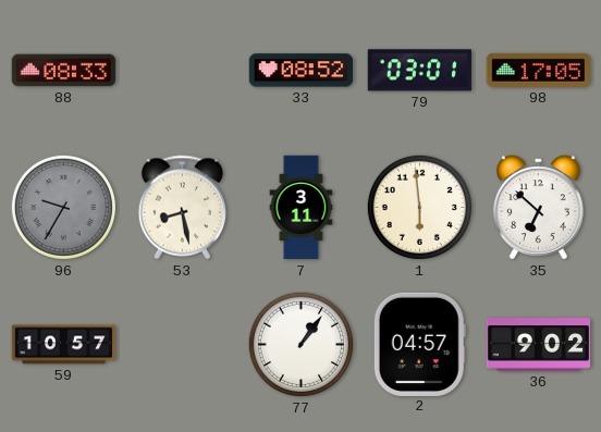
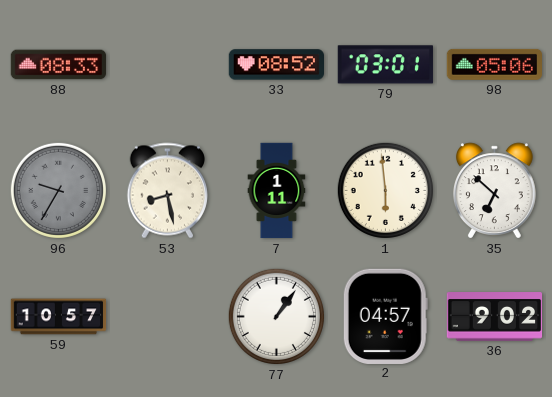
98: 17:05 -> 05:06 (494, 64)
7: 3:11 -> 1:11 (277, 191)
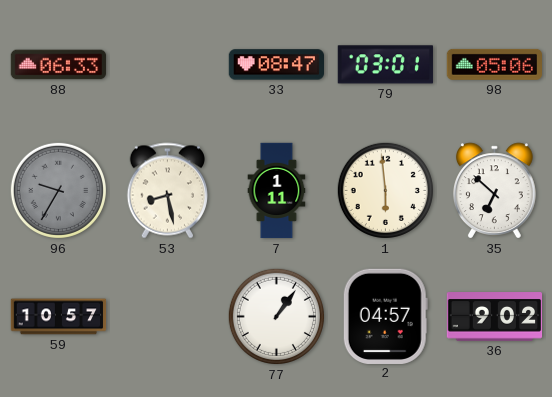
88: 08:33 -> 06:33 (59, 65)
33: 08:52 -> 08:47 (276, 65)
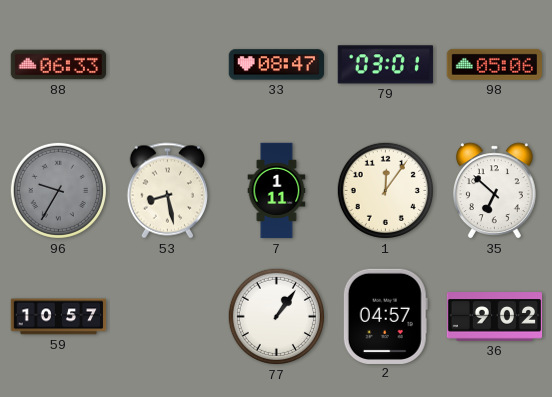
1: 5:59 -> 12:06 (385, 190)
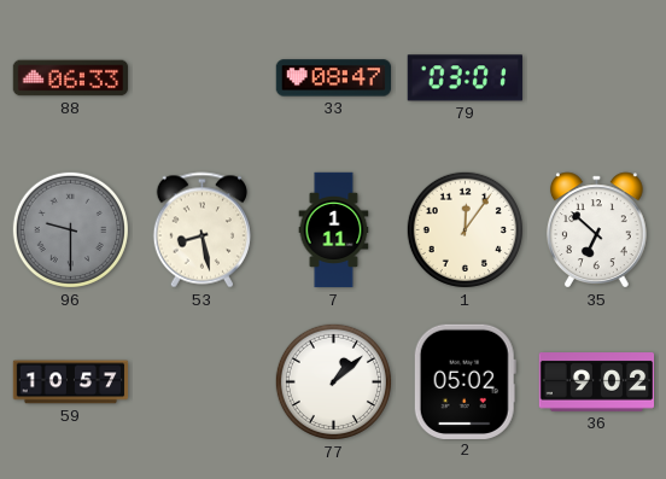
98: 05:06 -> none (494, 64)
96: 9:35 -> 9:30 (70, 229)
77: 1:06 -> 1:08 (333, 381)
2: 04:57 -> 05:02 (465, 381)
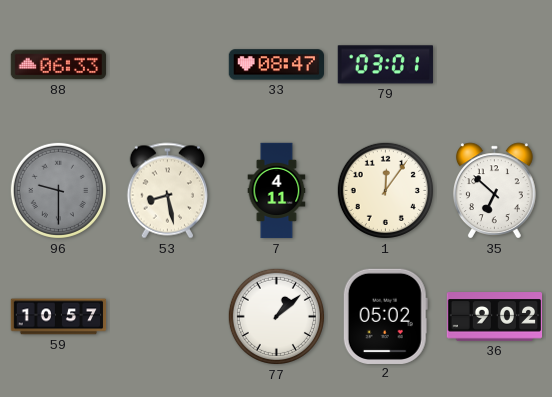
7: 1:11 -> 4:11 (277, 191)
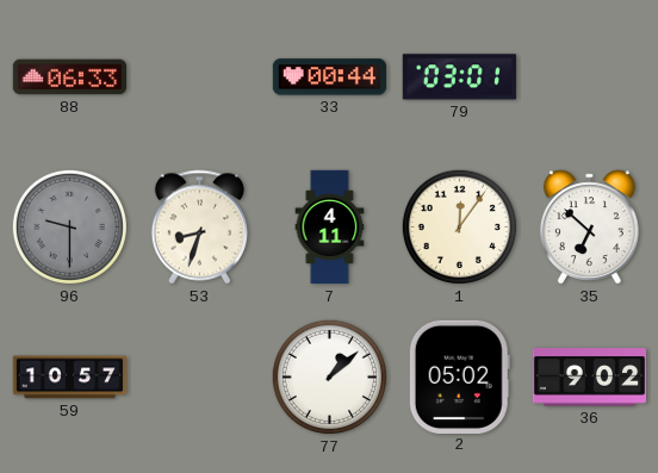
33: 08:47 -> 00:44 (329, 77)
53: 8:28 -> 8:33 (199, 228)
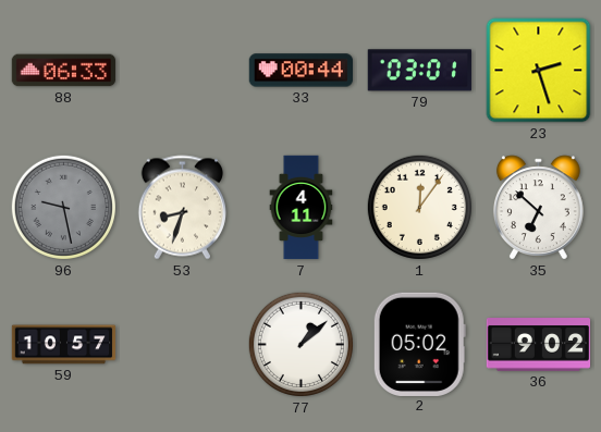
23: none -> 2:27 (539, 71)
96: 9:30 -> 9:28 (63, 207)
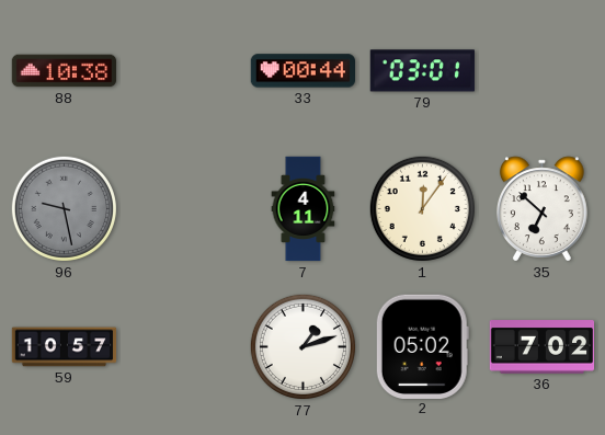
88: 06:33 -> 10:38 (65, 71)
23: 2:27 -> none (539, 71)
53: 8:33 -> none (182, 208)
77: 1:08 -> 1:12 (302, 346)
36: 9:02 -> 7:02 (543, 347)
